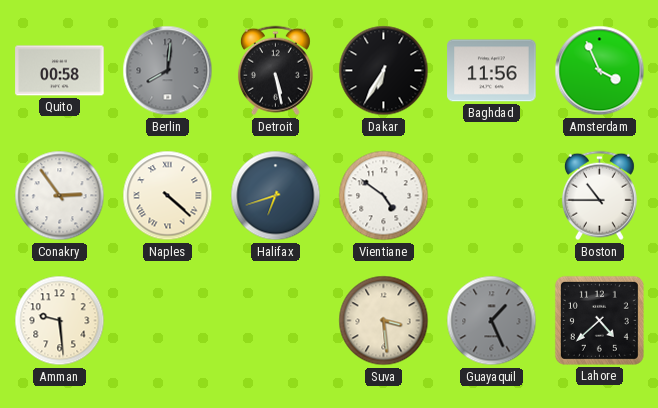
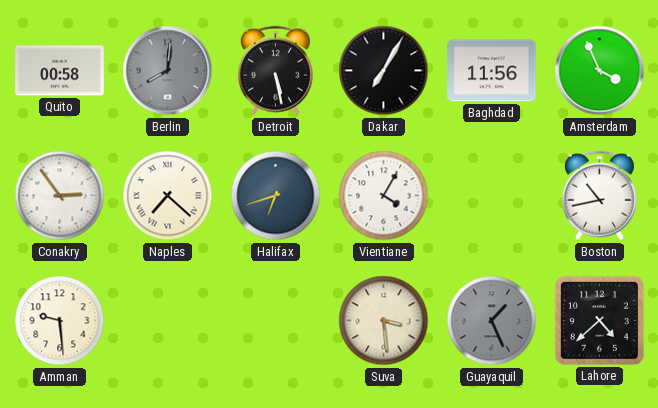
Dakar: 6:35 -> 7:05 (384, 71)
Naples: 4:22 -> 7:22 (168, 196)
Vientiane: 4:51 -> 4:05 (384, 196)
Boston: 10:45 -> 10:43 (599, 196)
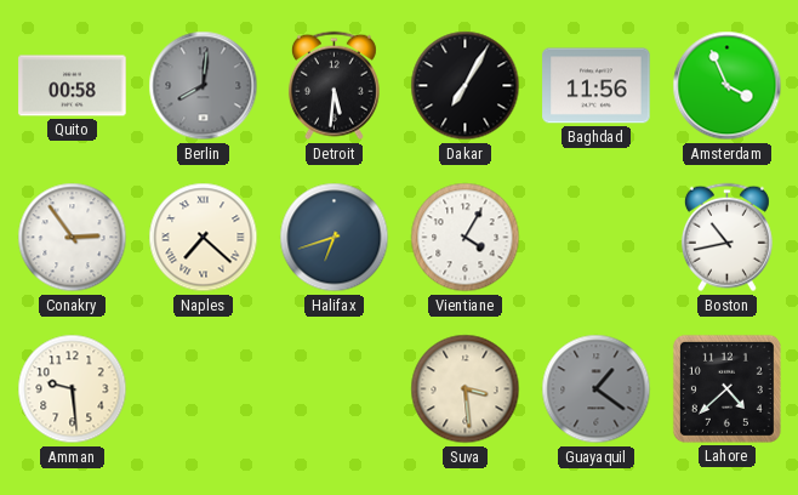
Detroit: 5:28 -> 5:31 (334, 86)
Guayaquil: 1:26 -> 1:21 (597, 389)
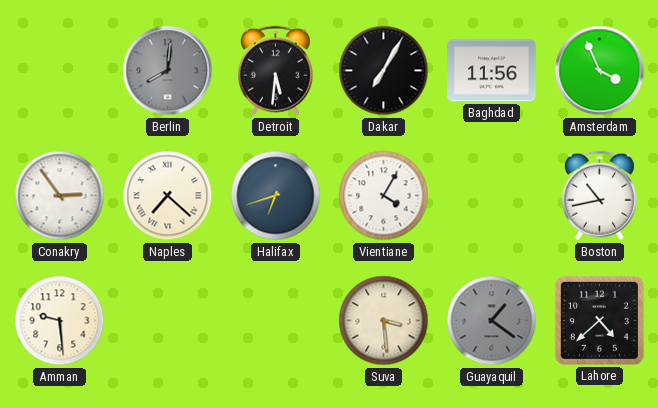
Quito: 00:58 -> none (73, 86)
